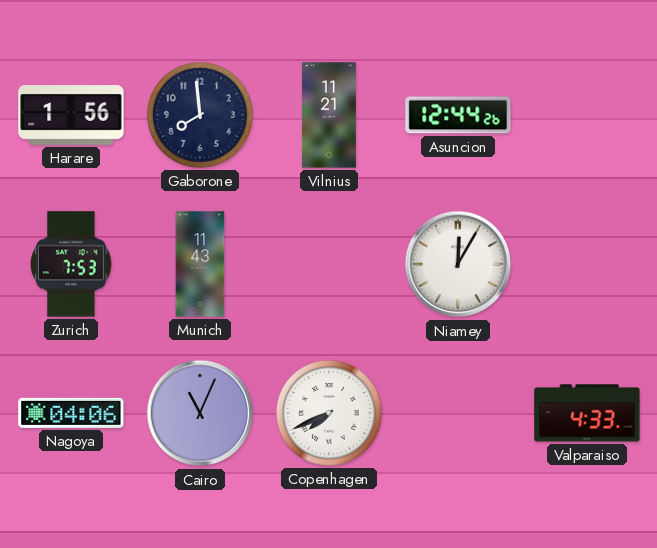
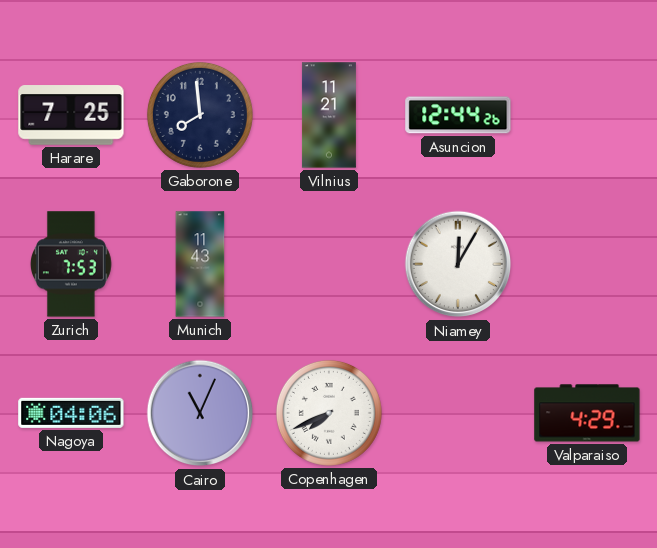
Harare: 1:56 -> 7:25 (71, 115)
Valparaiso: 4:33 -> 4:29 (587, 413)
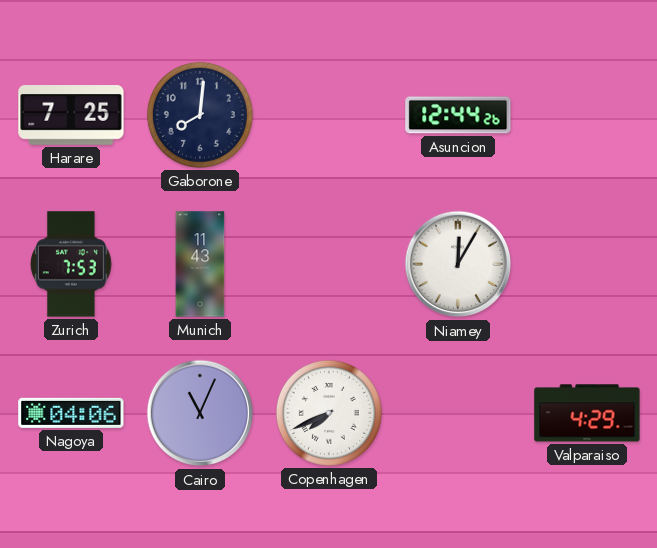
Gaborone: 7:59 -> 8:01 (200, 115)
Vilnius: 11:21 -> none (329, 115)
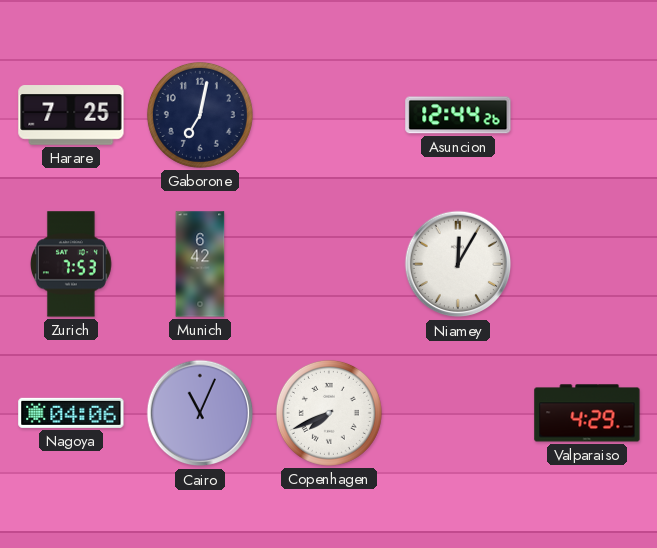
Gaborone: 8:01 -> 7:02 (200, 115)
Munich: 11:43 -> 6:42 (200, 264)
